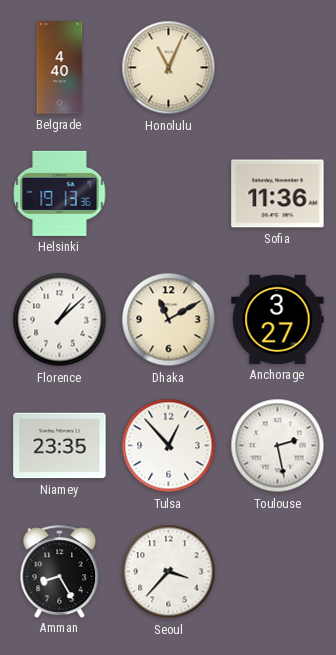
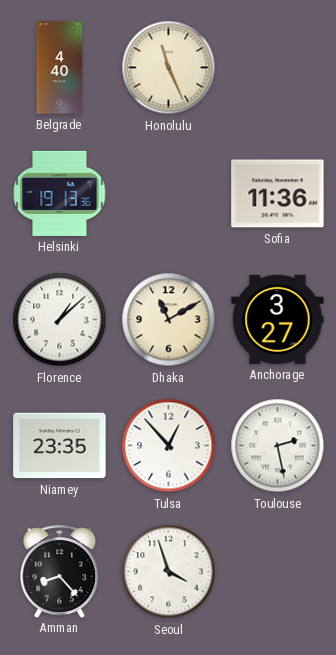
Honolulu: 11:04 -> 11:26 (169, 68)
Amman: 8:25 -> 8:23 (60, 571)
Seoul: 3:37 -> 3:57 (169, 572)
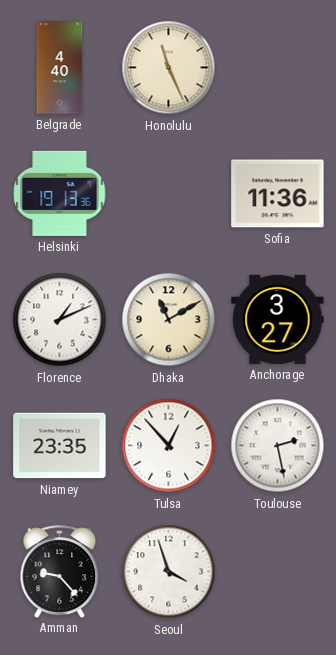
Florence: 1:08 -> 1:11 (60, 320)
Amman: 8:23 -> 9:23 (60, 571)
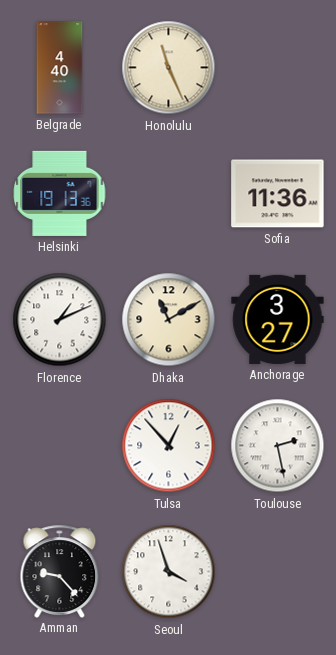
Niamey: 23:35 -> none (60, 446)
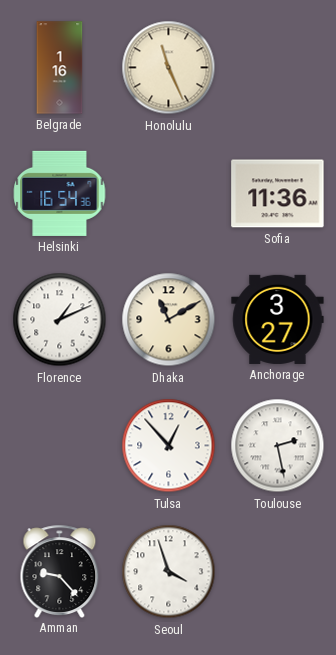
Belgrade: 4:40 -> 1:16 (60, 68)
Helsinki: 19:13 -> 16:54 (60, 193)
